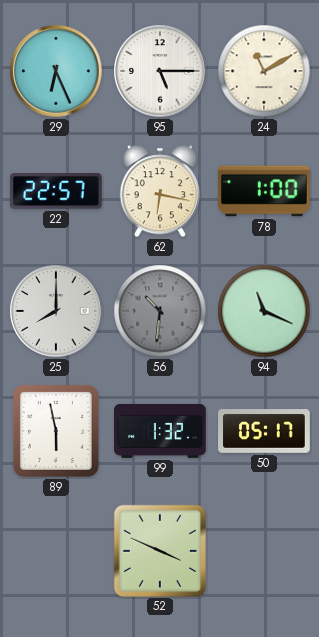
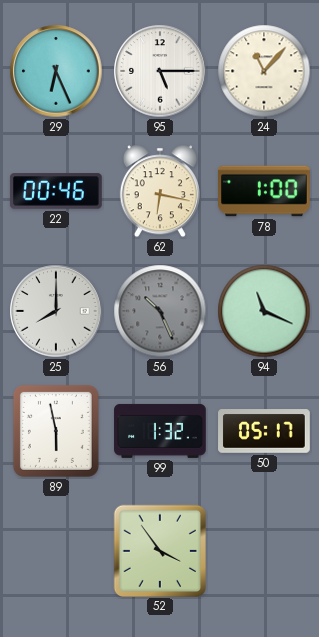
24: 11:10 -> 11:07 (264, 71)
22: 22:57 -> 00:46 (56, 191)
56: 10:31 -> 10:26 (160, 311)
52: 3:49 -> 3:54 (159, 550)
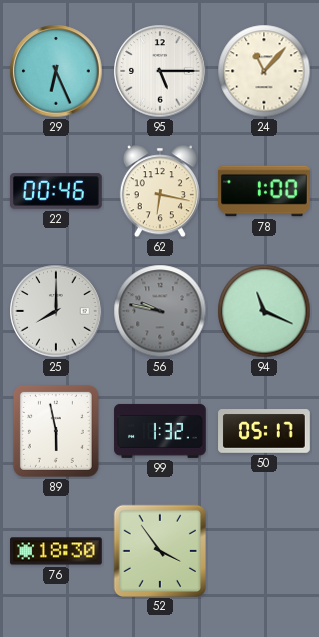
56: 10:26 -> 9:47 (160, 311)
76: none -> 18:30 (56, 551)
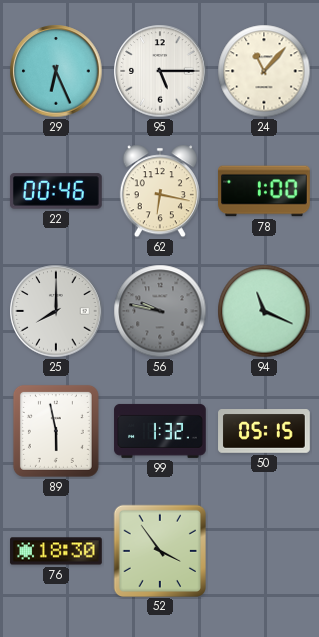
50: 05:17 -> 05:15 (264, 431)
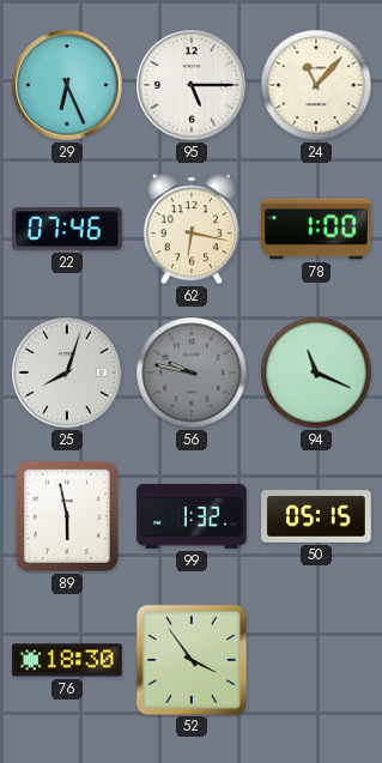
22: 00:46 -> 07:46 (67, 229)
25: 8:00 -> 8:03 (67, 373)
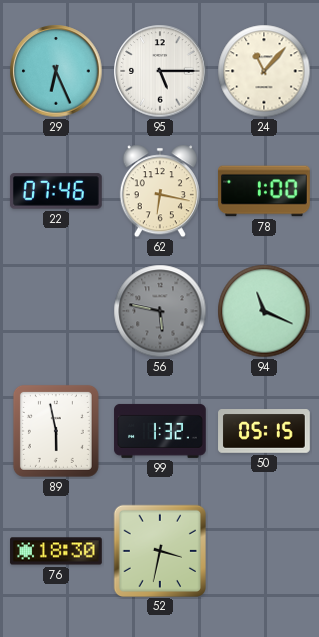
25: 8:03 -> none (67, 373)
56: 9:47 -> 5:47 (160, 311)
52: 3:54 -> 3:32 (159, 550)
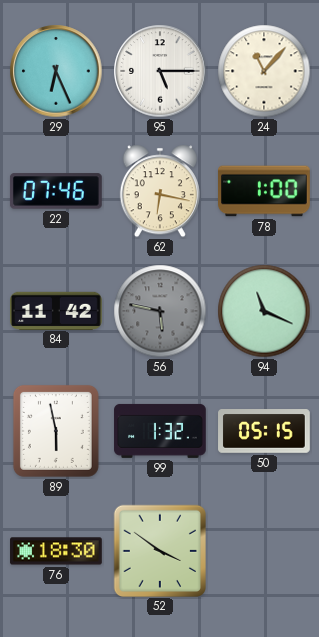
84: none -> 11:42 (56, 310)
52: 3:32 -> 3:51 (159, 550)
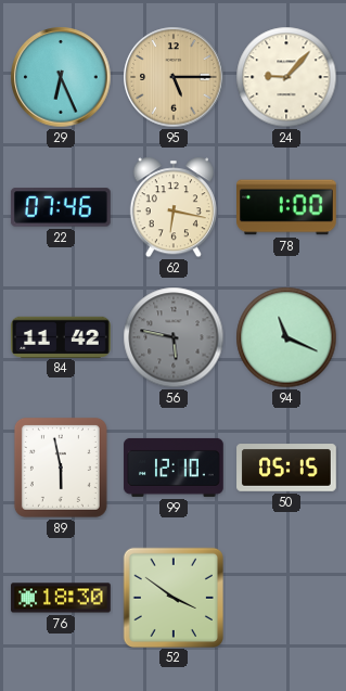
95 dial: white -> champagne (174, 77)
24: 11:07 -> 9:07 (286, 77)
99: 1:32 -> 12:10 (174, 468)
